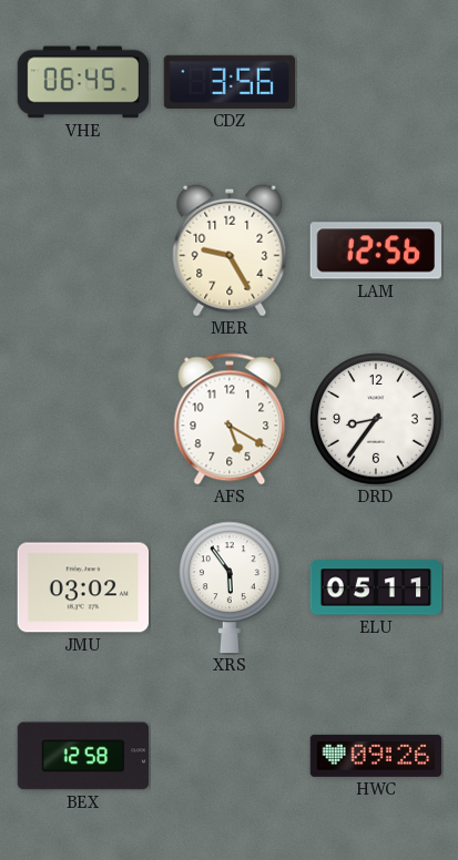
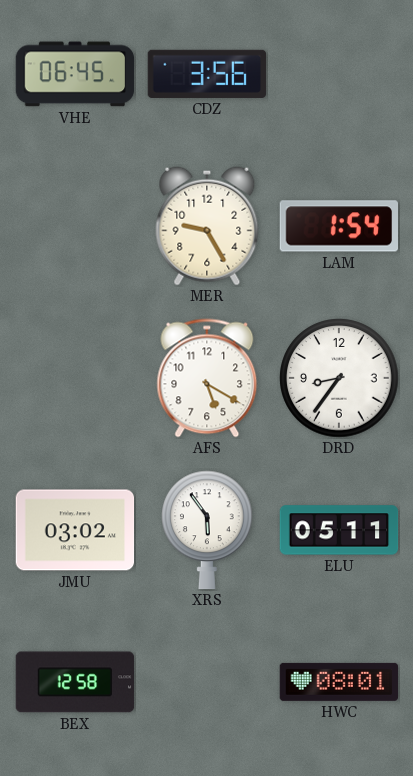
LAM: 12:56 -> 1:54 (339, 226)
HWC: 09:26 -> 08:01 (339, 682)
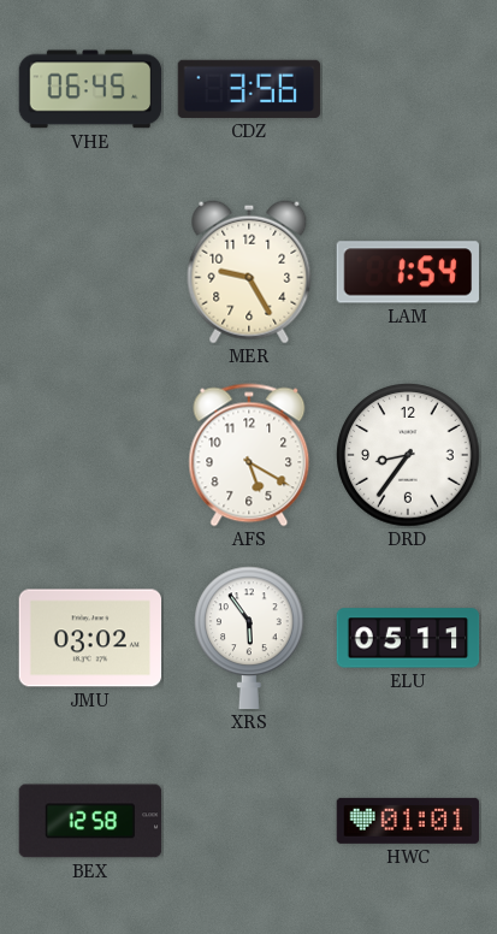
HWC: 08:01 -> 01:01 (408, 821)
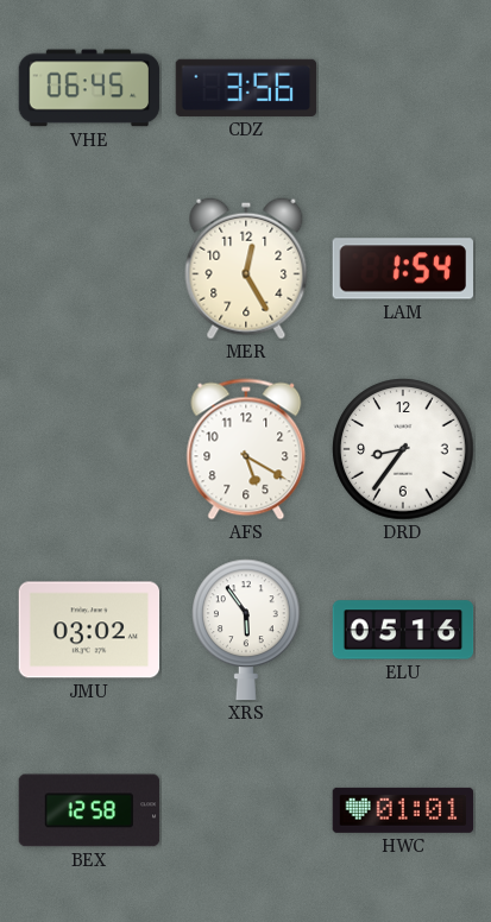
MER: 9:25 -> 12:25 (246, 269)
ELU: 05:11 -> 05:16 (403, 630)
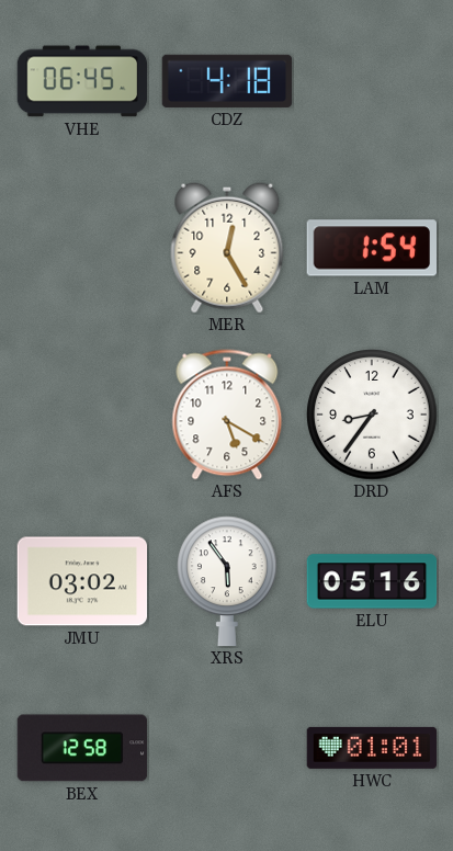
CDZ: 3:56 -> 4:18 (227, 81)
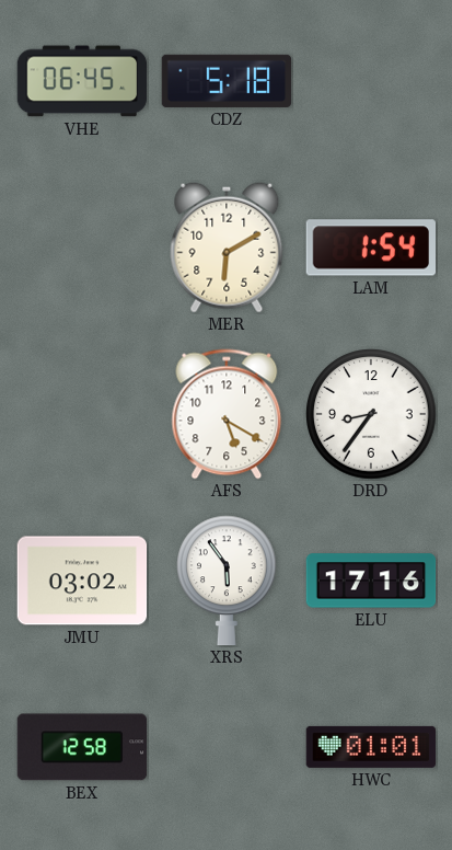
CDZ: 4:18 -> 5:18 (227, 81)
MER: 12:25 -> 6:10 (227, 248)
ELU: 05:16 -> 17:16 (371, 581)
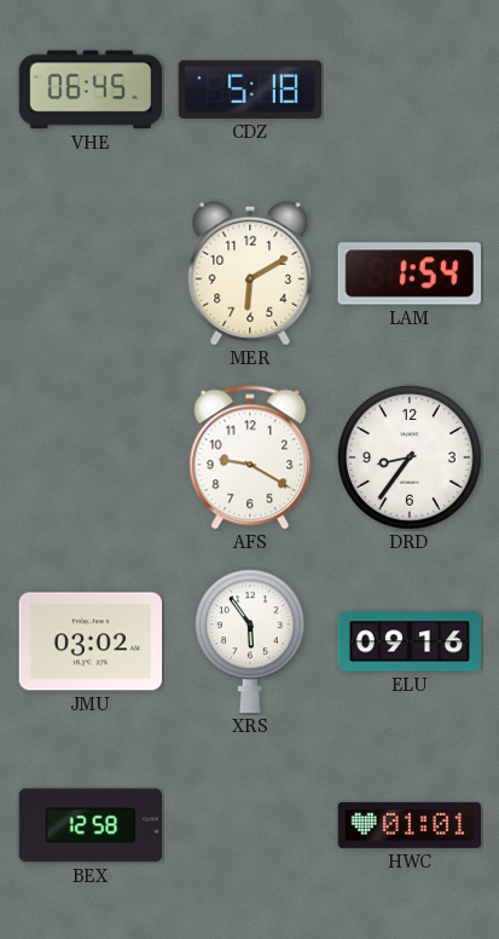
AFS: 5:20 -> 9:20 (250, 457)
ELU: 17:16 -> 09:16 (410, 641)
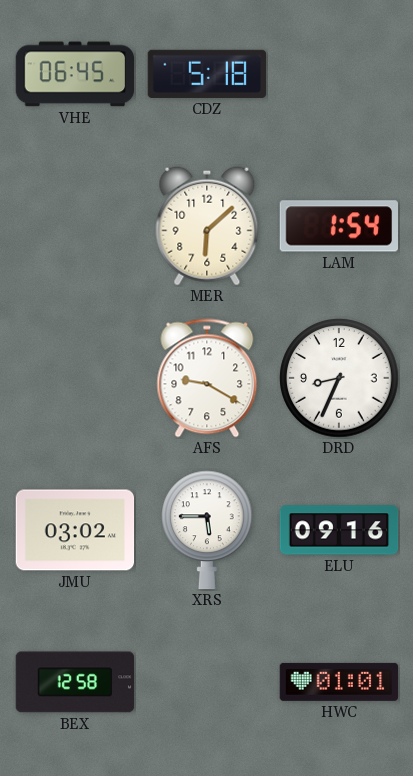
MER: 6:10 -> 6:08 (207, 226)
DRD: 8:36 -> 8:34 (339, 378)
XRS: 5:54 -> 5:45 (208, 530)
